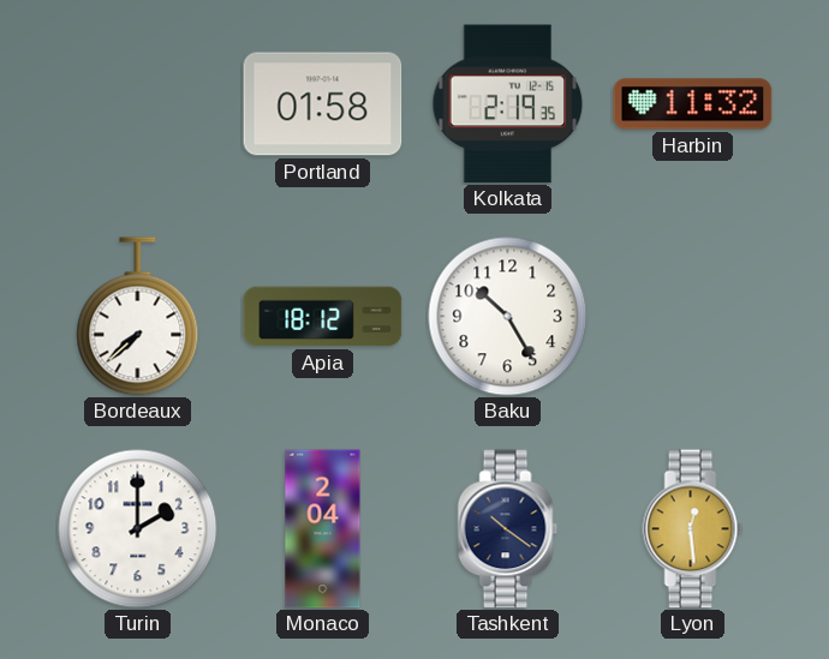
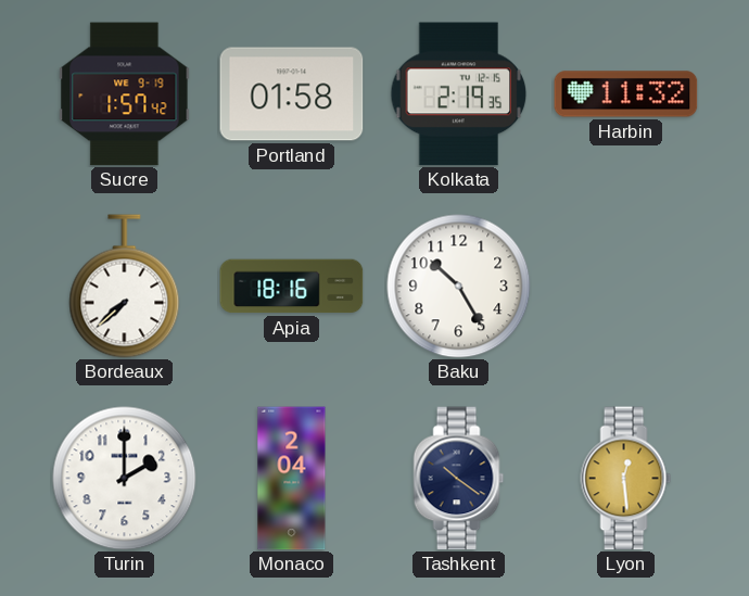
Sucre: none -> 1:57 (125, 94)
Apia: 18:12 -> 18:16 (292, 287)
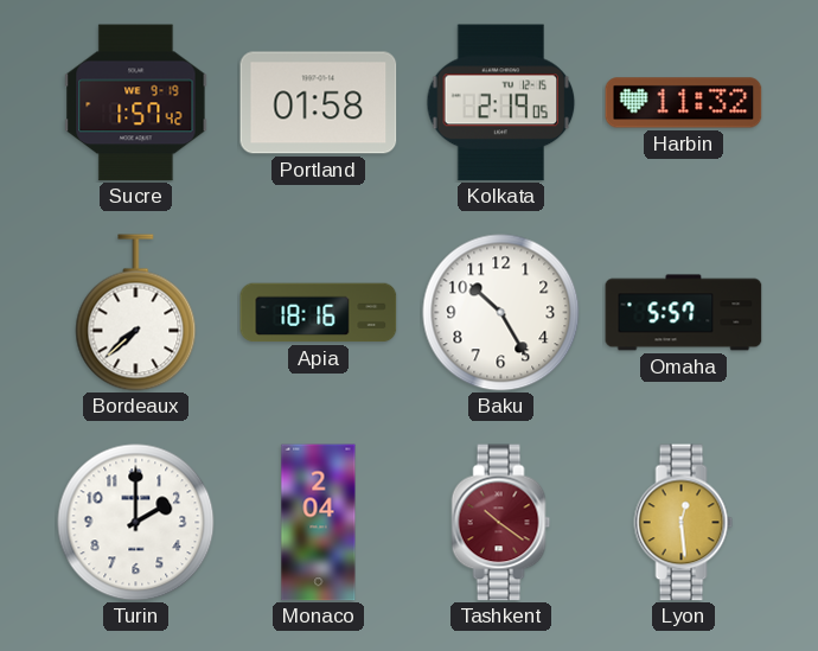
Kolkata: 2:19:35 -> 2:19:05 (501, 103)
Omaha: none -> 5:57 (684, 313)
Tashkent dial: navy -> burgundy (501, 523)
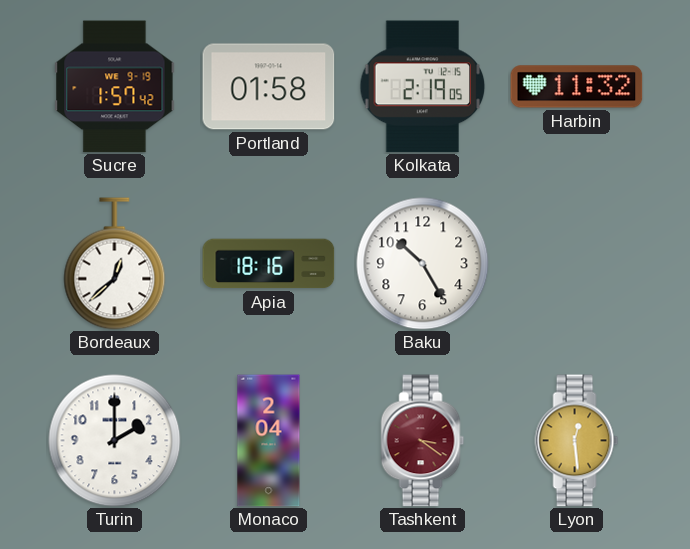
Bordeaux: 7:38 -> 12:38 (115, 264)
Omaha: 5:57 -> none (684, 313)
Tashkent: 10:21 -> 3:21 (423, 441)
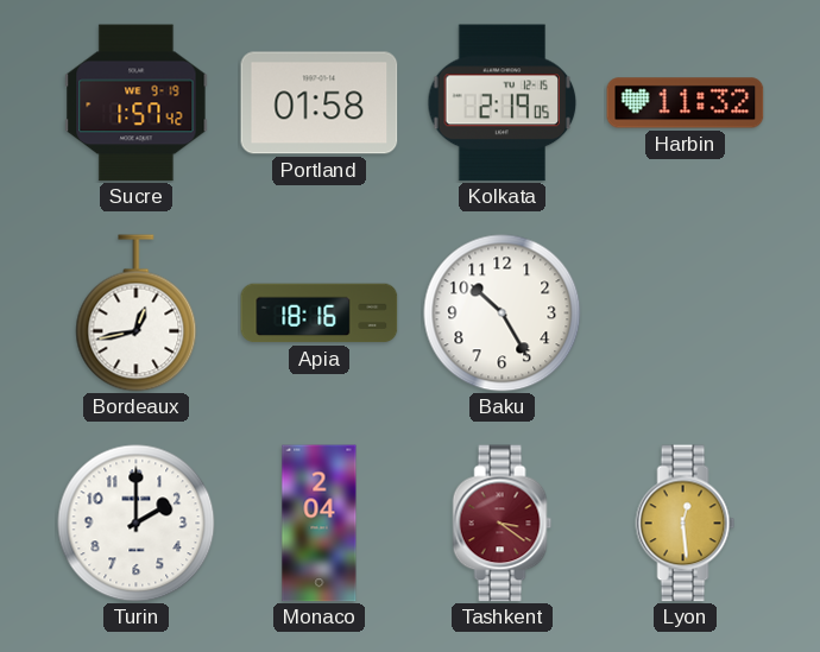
Bordeaux: 12:38 -> 12:43 (137, 314)
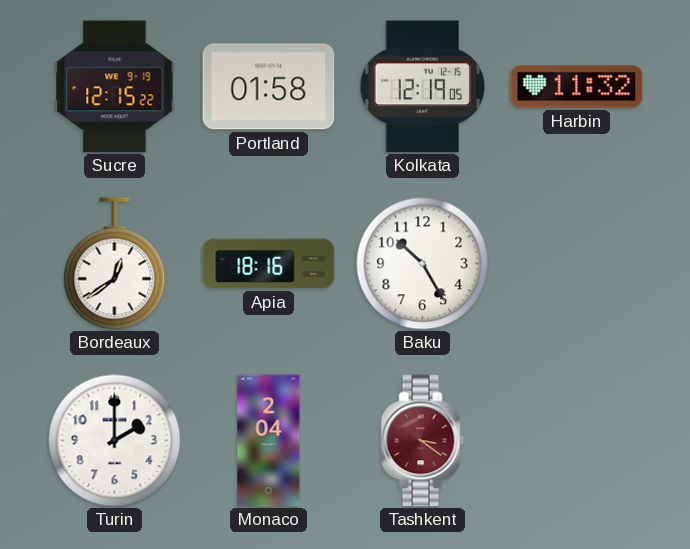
Sucre: 1:57 -> 12:15 (115, 87)
Kolkata: 2:19 -> 12:19 (423, 87)
Bordeaux: 12:43 -> 12:39 (115, 264)
Lyon: 12:29 -> none (686, 524)
